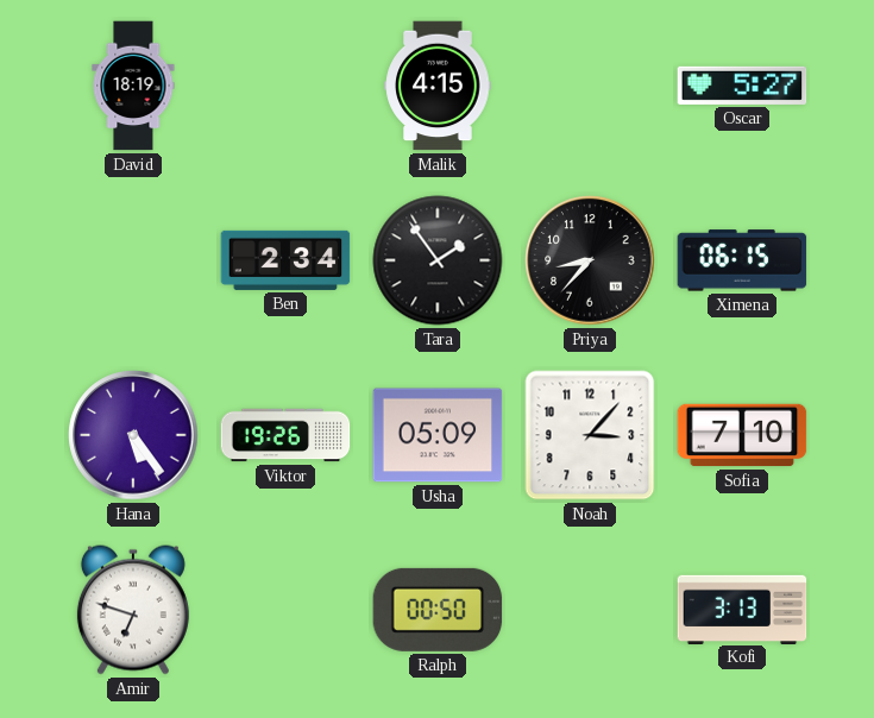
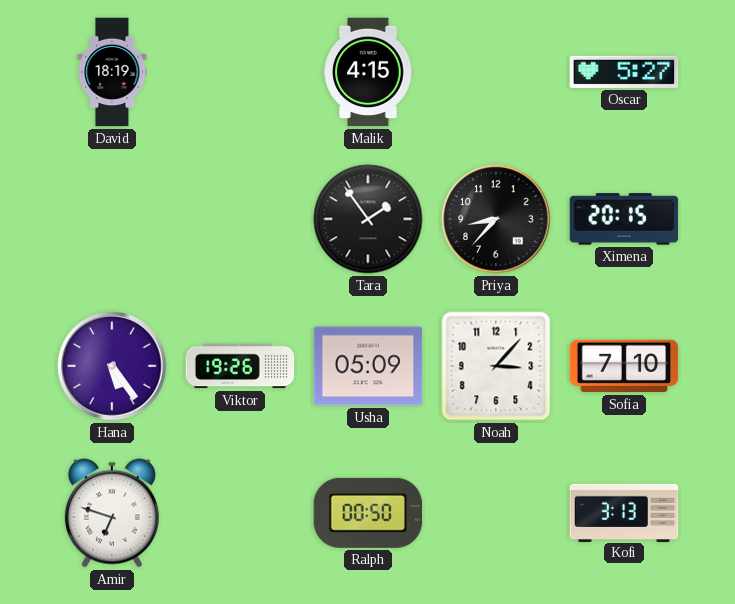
Ben: 2:34 -> none (285, 260)
Ximena: 06:15 -> 20:15 (624, 219)
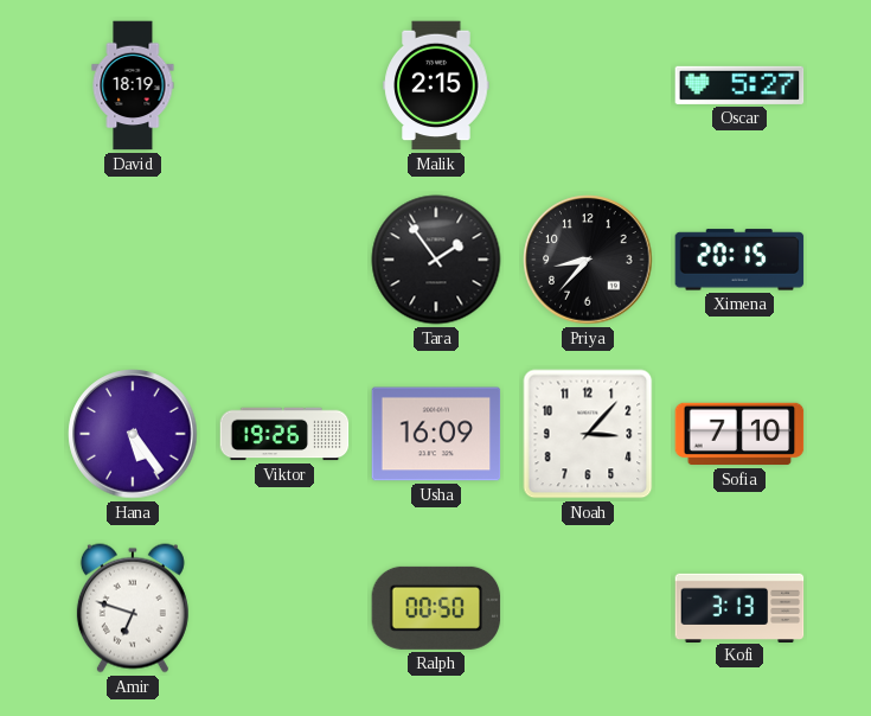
Malik: 4:15 -> 2:15 (436, 85)
Usha: 05:09 -> 16:09 (436, 434)
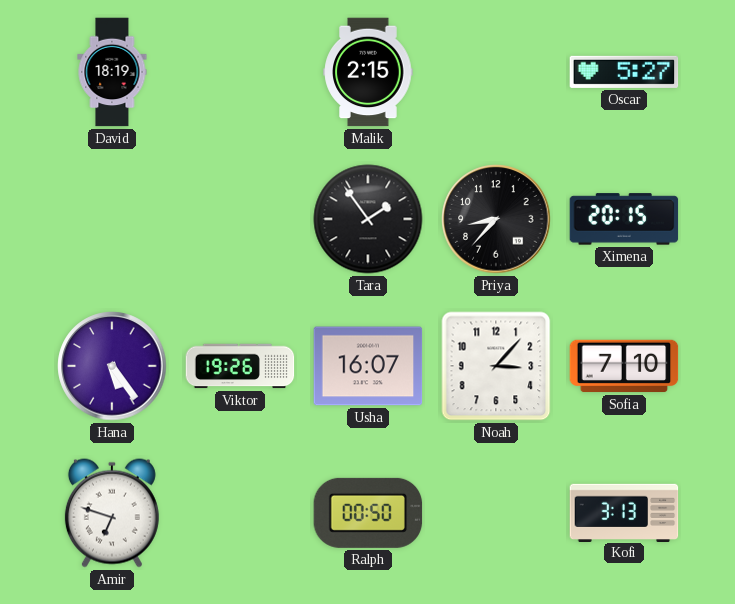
Usha: 16:09 -> 16:07 (368, 366)
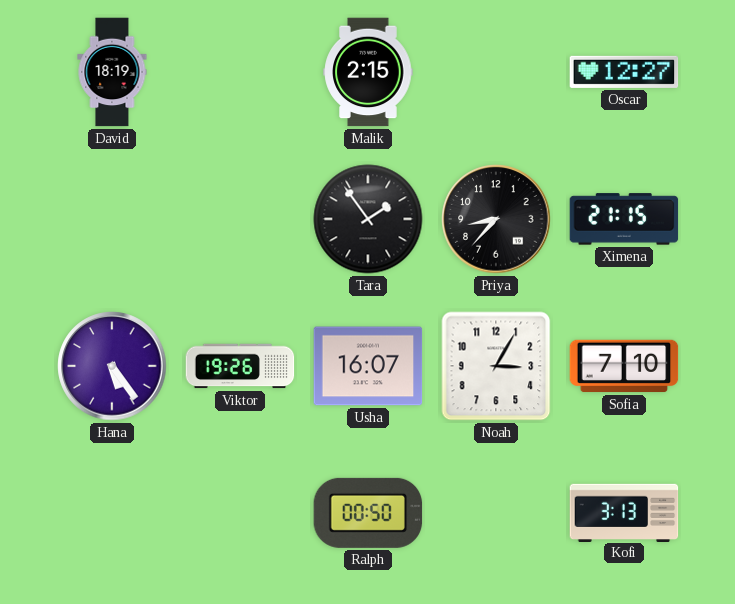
Oscar: 5:27 -> 12:27 (624, 72)
Ximena: 20:15 -> 21:15 (624, 219)
Noah: 3:07 -> 3:05 (496, 366)
Amir: 6:48 -> none (112, 513)
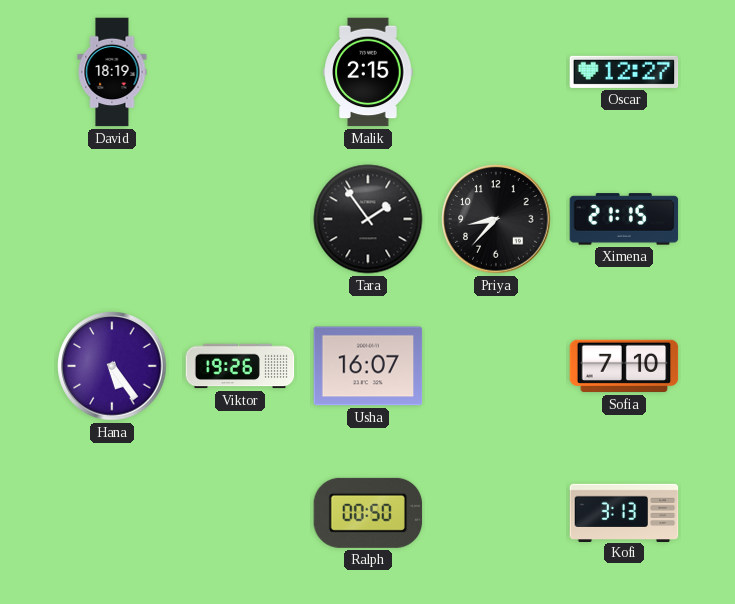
Noah: 3:05 -> none (496, 366)
